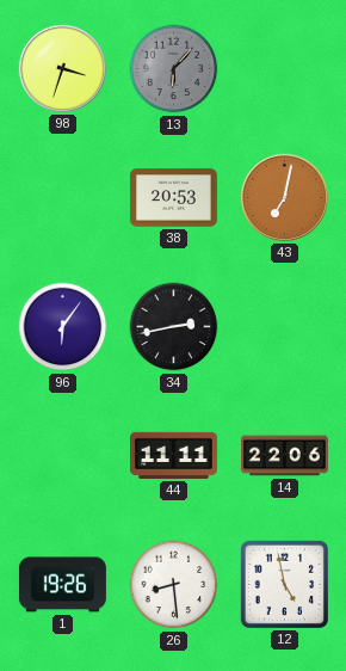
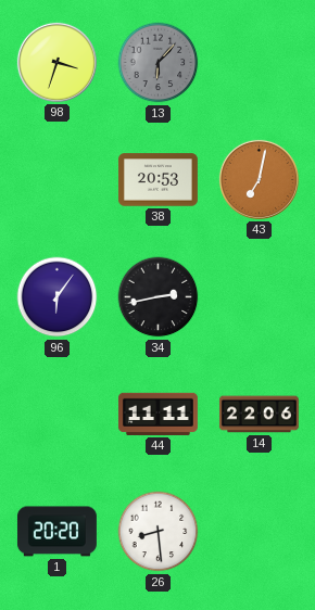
1: 19:26 -> 20:20 (56, 532)
12: 4:58 -> none (284, 584)
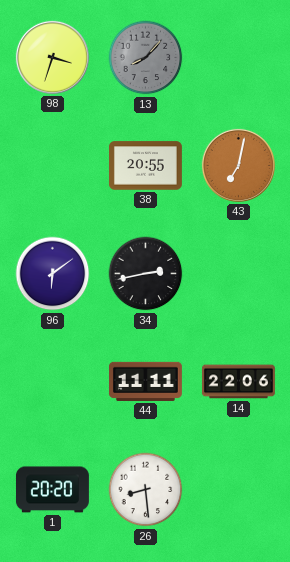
13: 6:07 -> 8:07 (146, 58)
38: 20:53 -> 20:55 (145, 166)
96: 6:06 -> 6:09 (53, 274)
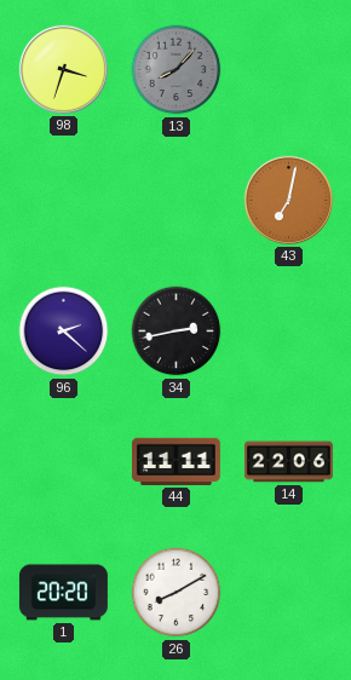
38: 20:55 -> none (145, 166)
96: 6:09 -> 2:22 (64, 332)
26: 8:29 -> 8:10 (177, 593)
